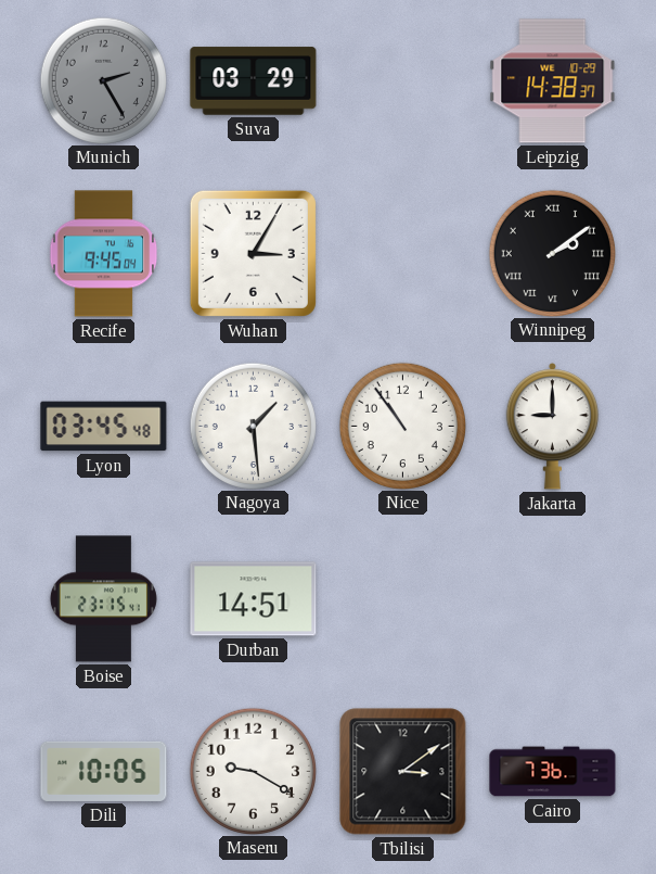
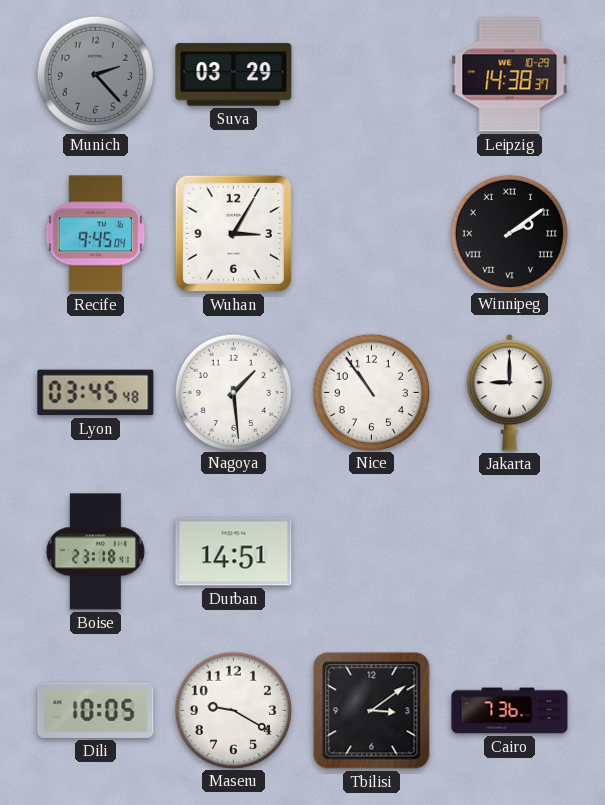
Munich: 2:25 -> 2:23 (95, 74)
Boise: 23:15 -> 23:18 (95, 552)
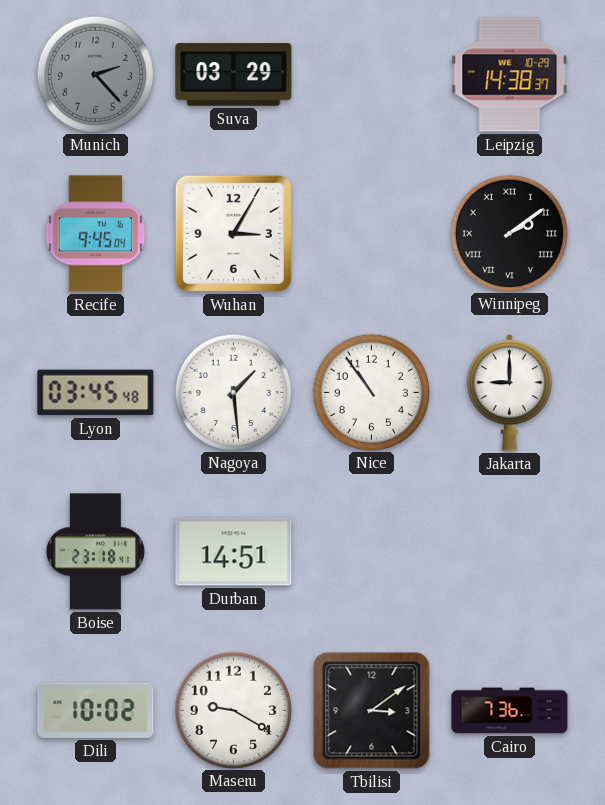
Dili: 10:05 -> 10:02 (96, 710)
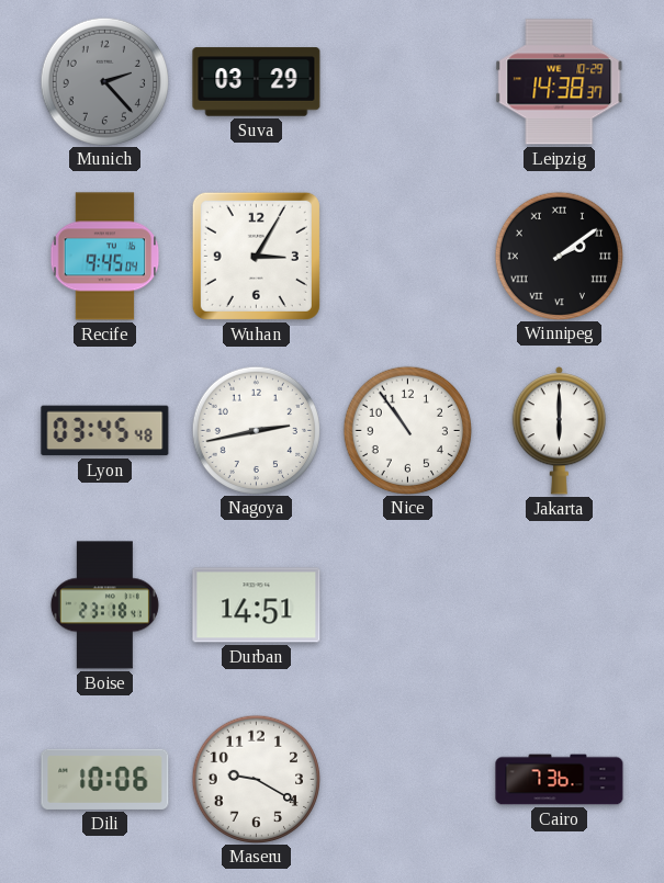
Nagoya: 1:29 -> 2:43 (256, 430)
Jakarta: 9:00 -> 6:00 (560, 431)
Dili: 10:02 -> 10:06 (105, 779)
Tbilisi: 3:09 -> none (372, 711)
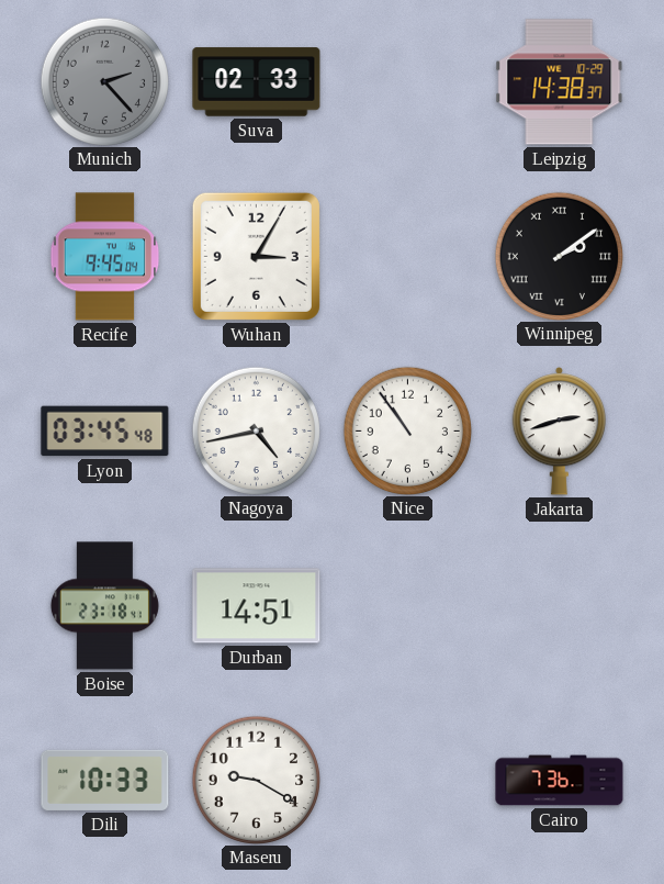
Suva: 03:29 -> 02:33 (257, 82)
Nagoya: 2:43 -> 4:43 (256, 430)
Jakarta: 6:00 -> 2:42 (560, 432)
Dili: 10:06 -> 10:33 (105, 780)
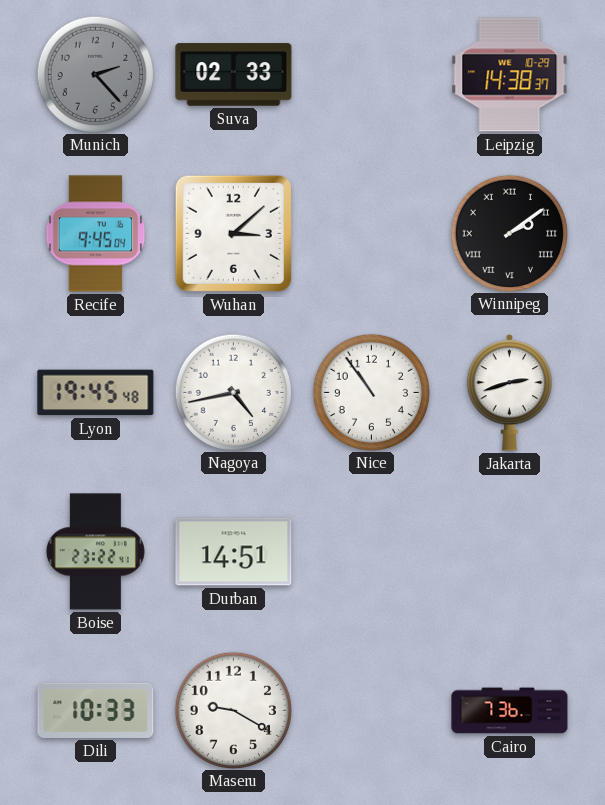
Wuhan: 3:05 -> 3:08 (233, 233)
Lyon: 03:45 -> 19:45 (96, 393)
Boise: 23:18 -> 23:22 (95, 552)
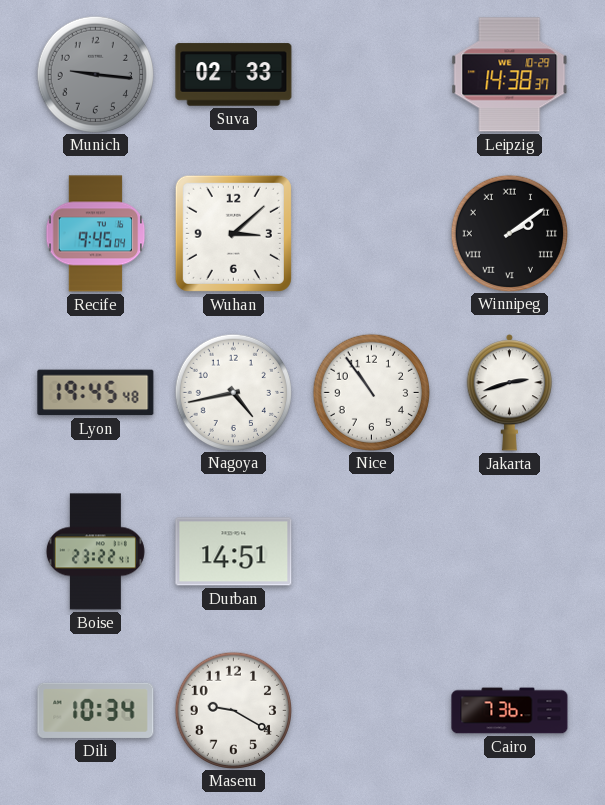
Munich: 2:23 -> 9:16 (95, 74)
Dili: 10:33 -> 10:34 (96, 710)
